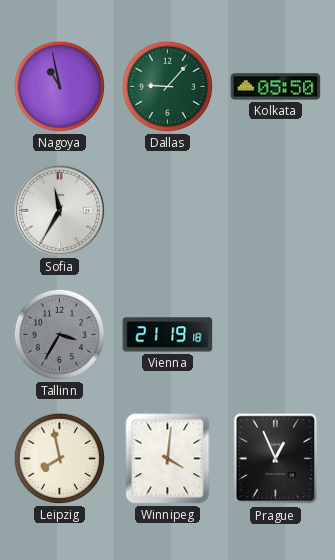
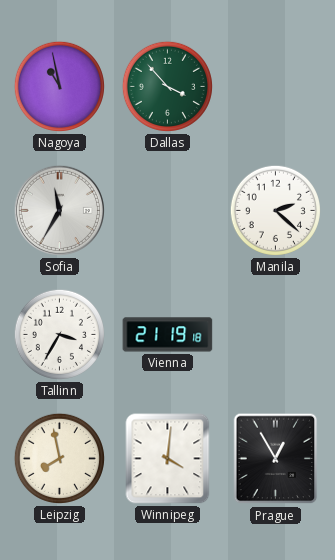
Dallas: 9:07 -> 3:53 (167, 86)
Kolkata: 05:50 -> none (276, 87)
Manila: none -> 2:22 (275, 210)
Tallinn dial: grey -> white (59, 334)
Prague: 12:56 -> 12:55 (276, 459)
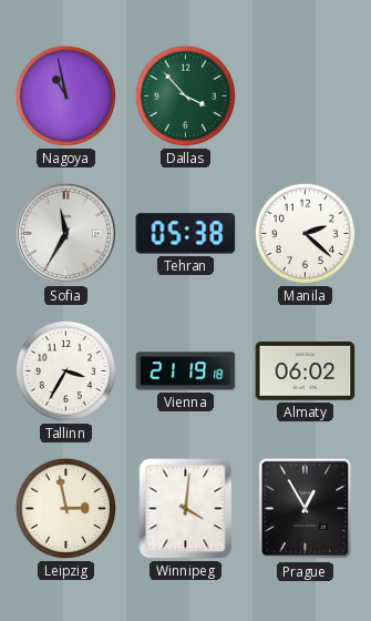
Tehran: none -> 05:38 (186, 234)
Almaty: none -> 06:02 (306, 371)
Leipzig: 7:58 -> 2:58 (65, 508)
